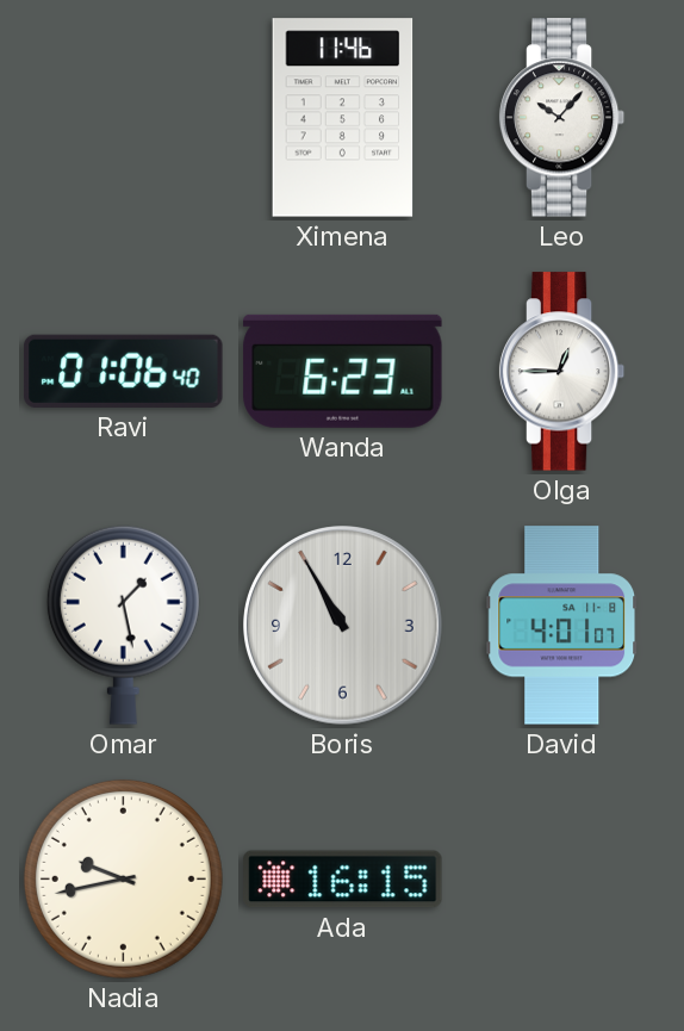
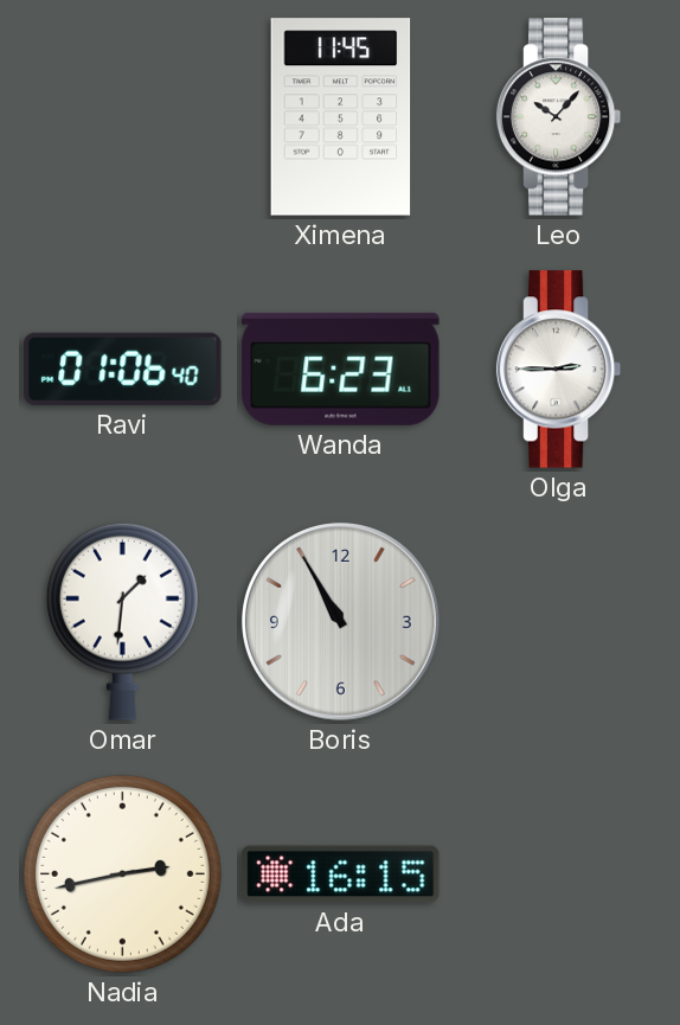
Ximena: 11:46 -> 11:45 (341, 117)
Olga: 12:45 -> 2:45 (559, 370)
Omar: 1:28 -> 1:31 (122, 621)
David: 4:01 -> none (562, 626)
Nadia: 9:43 -> 2:43 (122, 873)
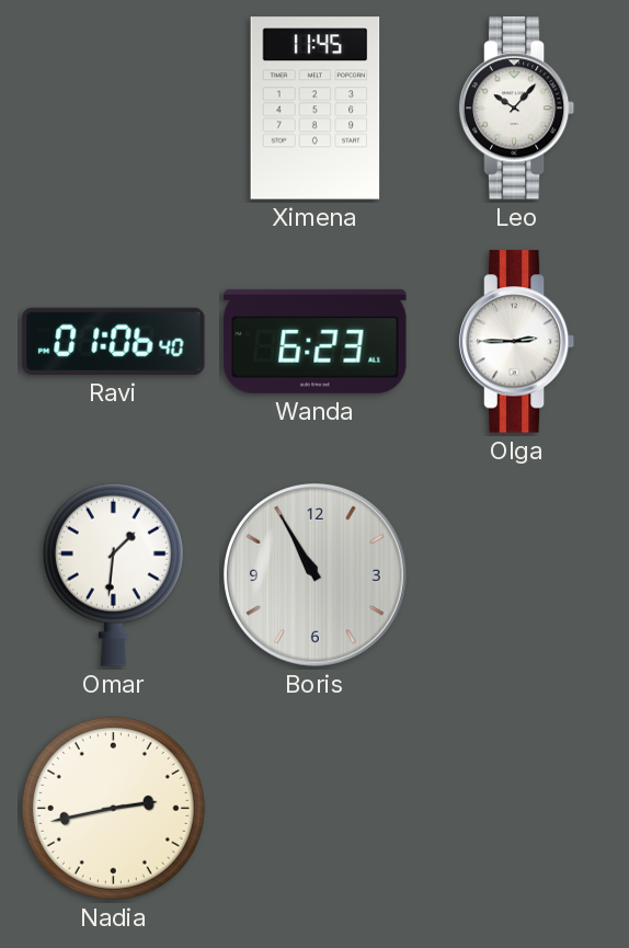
Ada: 16:15 -> none (341, 875)
